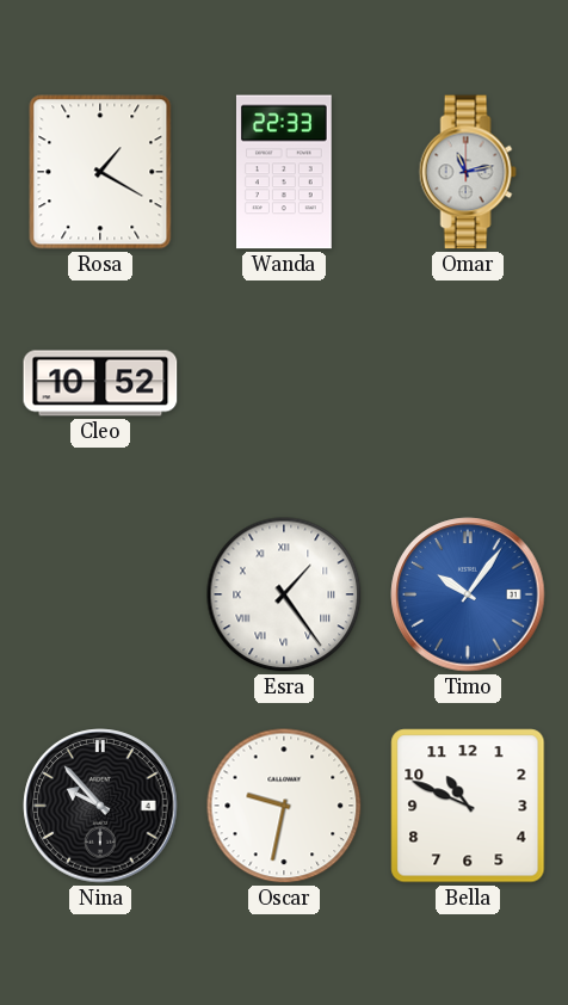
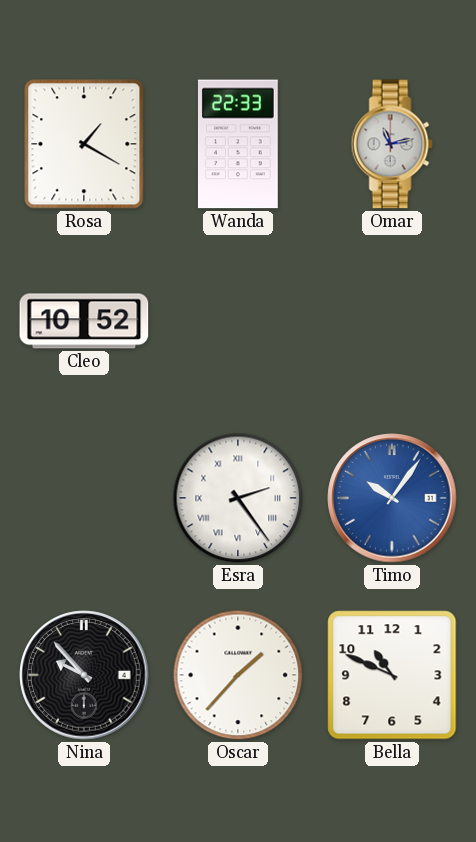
Esra: 1:24 -> 2:24 (238, 498)
Oscar: 9:32 -> 1:37 (238, 675)
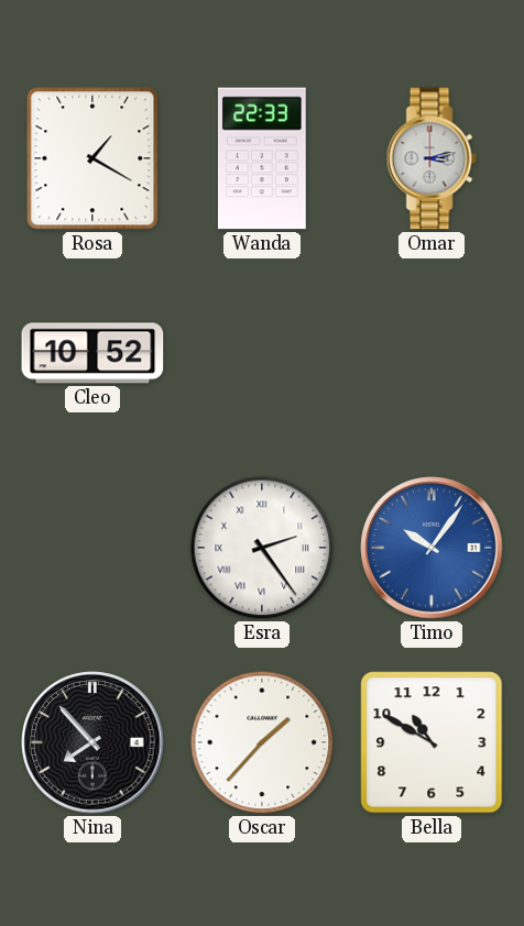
Omar: 11:13 -> 3:13 (432, 158)
Nina: 9:53 -> 7:53 (92, 742)
Bella: 10:49 -> 10:50 (432, 742)
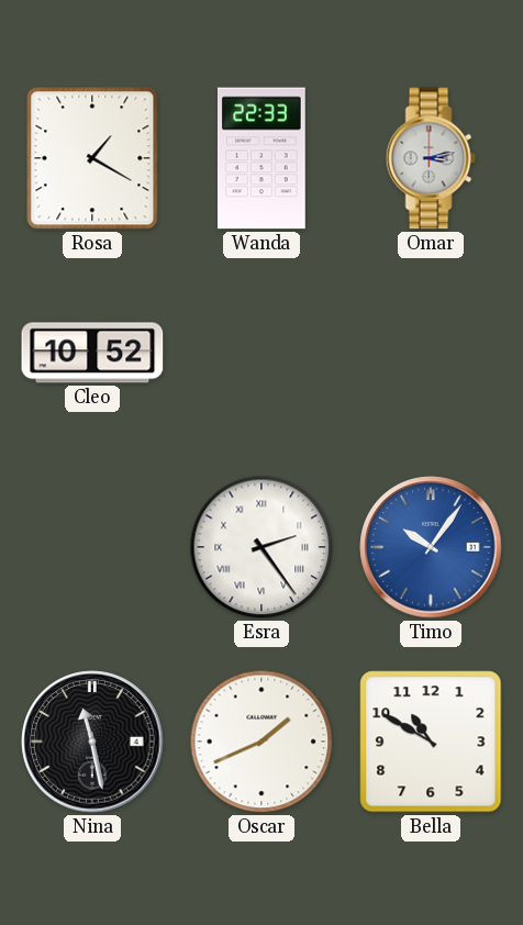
Nina: 7:53 -> 11:28 (92, 742)
Oscar: 1:37 -> 1:41 (261, 742)
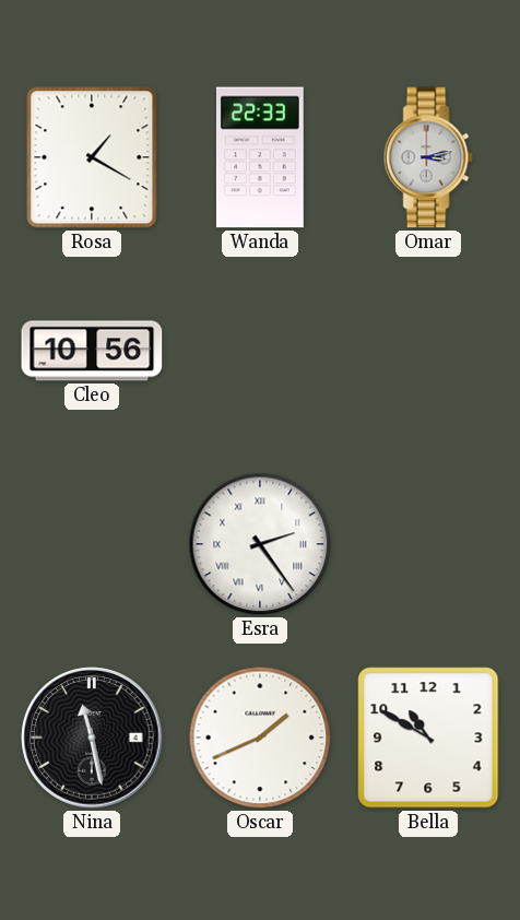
Cleo: 10:52 -> 10:56 (92, 351)
Timo: 10:06 -> none (431, 547)
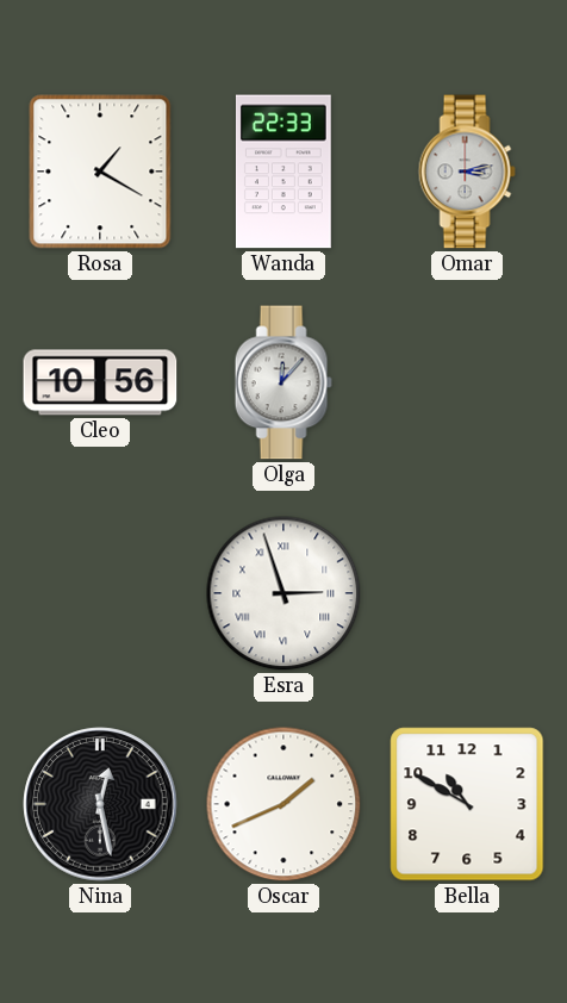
Olga: none -> 12:07 (283, 382)
Esra: 2:24 -> 2:57 (283, 593)
Nina: 11:28 -> 12:28 (100, 804)
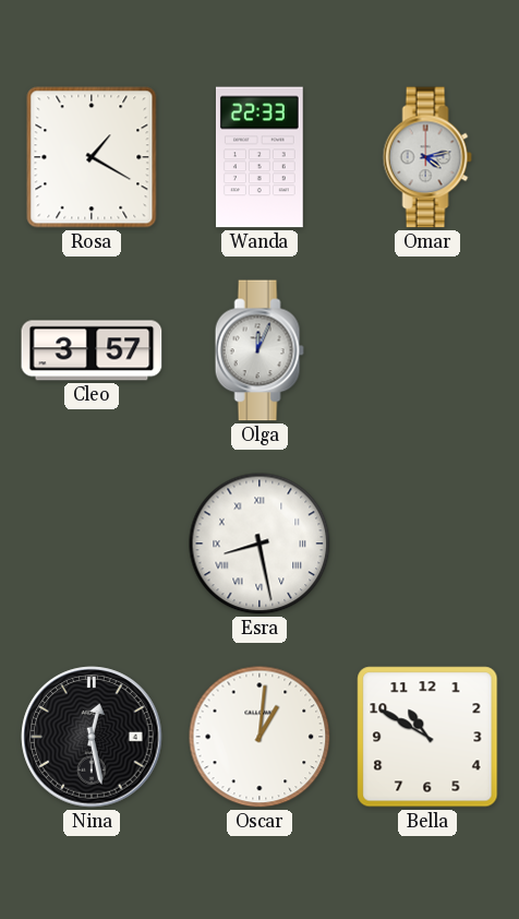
Omar: 3:13 -> 4:13 (427, 157)
Cleo: 10:56 -> 3:57 (92, 350)
Olga: 12:07 -> 12:04 (259, 350)
Esra: 2:57 -> 8:28 (259, 544)
Oscar: 1:41 -> 1:01 (259, 737)
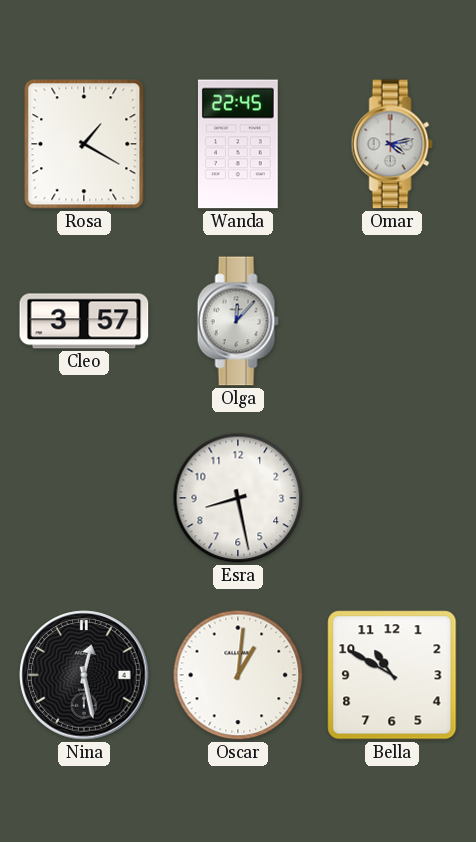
Wanda: 22:33 -> 22:45 (238, 144)
Olga: 12:04 -> 12:07 (238, 321)
Esra numerals: Roman -> Arabic (238, 498)
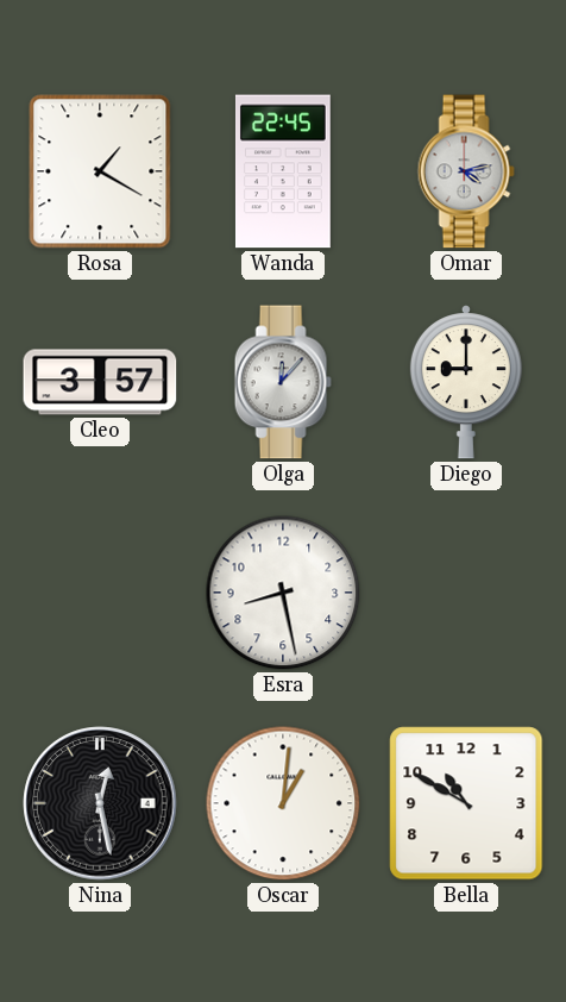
Diego: none -> 9:00 (466, 382)
